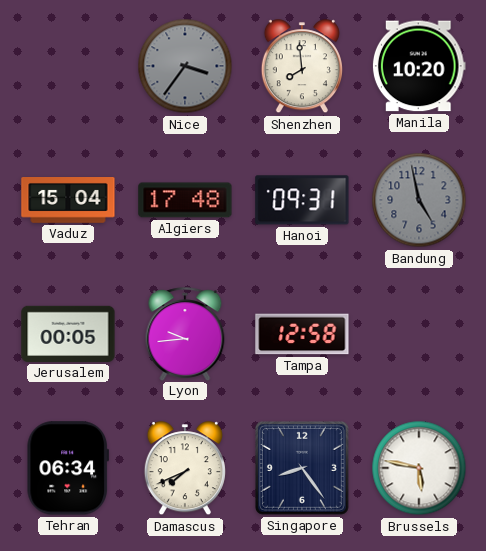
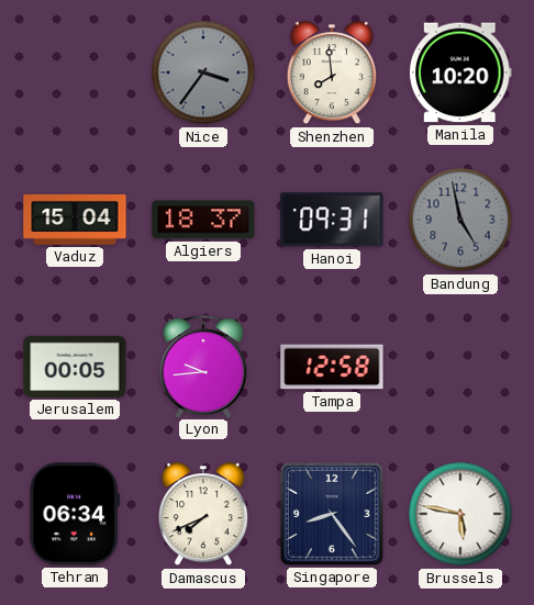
Algiers: 17:48 -> 18:37 (203, 220)
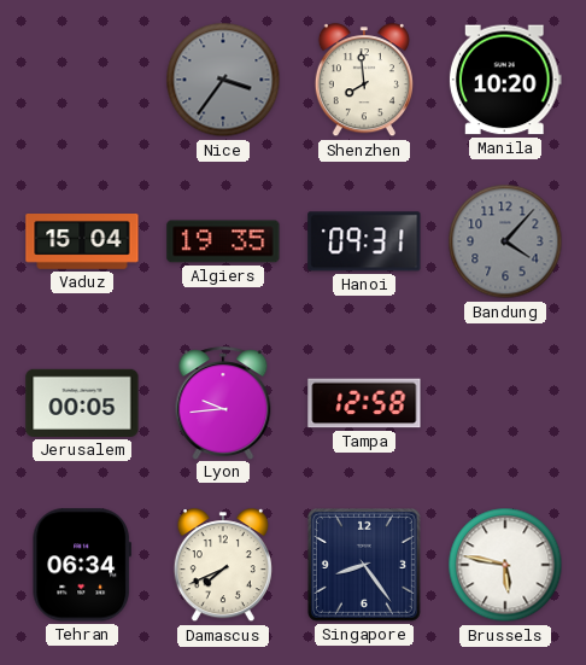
Algiers: 18:37 -> 19:35 (223, 241)
Bandung: 4:58 -> 4:07 (505, 241)
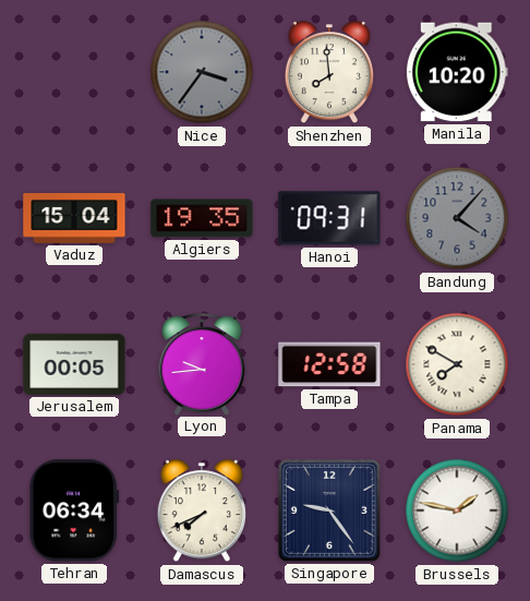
Panama: none -> 7:50 (457, 364)
Singapore: 8:24 -> 9:24 (329, 510)
Brussels: 5:47 -> 1:47 (457, 510)
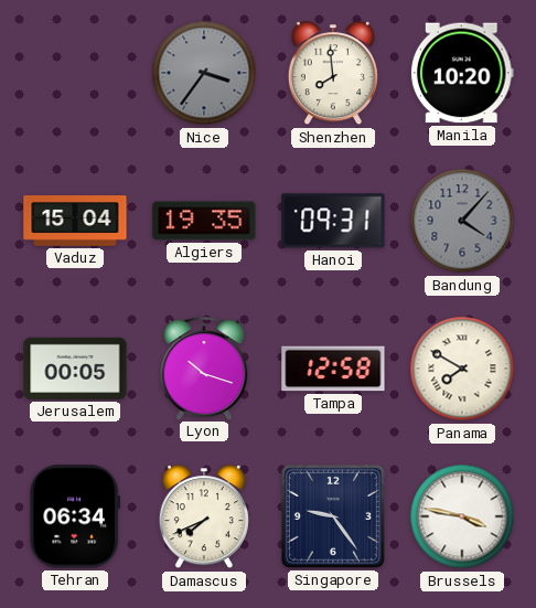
Lyon: 9:44 -> 10:18 (204, 369)
Brussels: 1:47 -> 3:47 (462, 516)
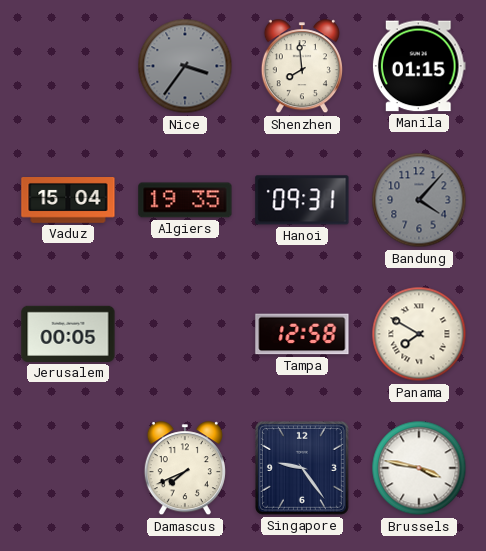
Manila: 10:20 -> 01:15 (419, 66)
Lyon: 10:18 -> none (204, 369)
Tehran: 06:34 -> none (74, 516)
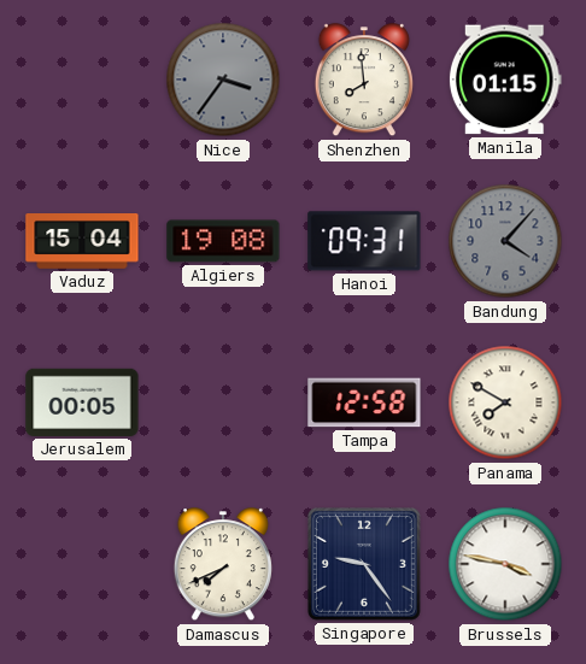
Algiers: 19:35 -> 19:08 (223, 241)
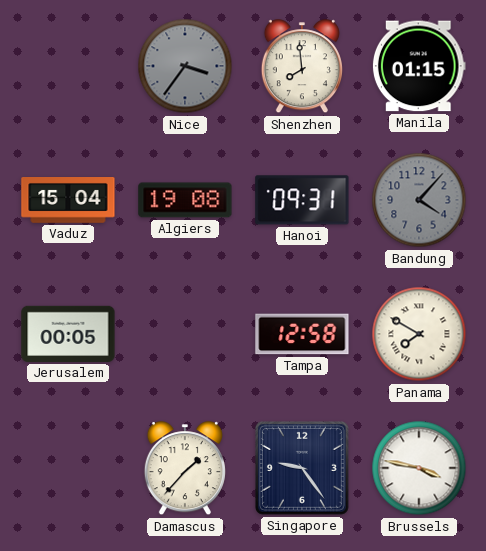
Damascus: 7:41 -> 1:37 (185, 469)
